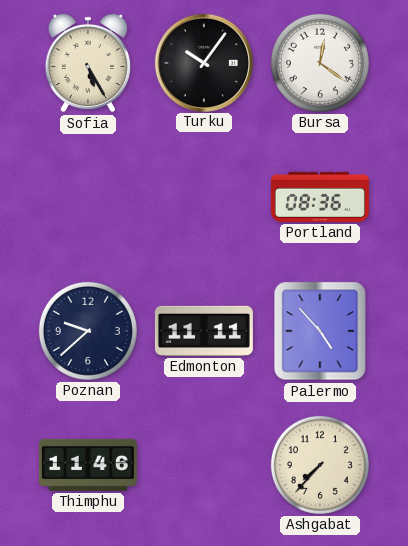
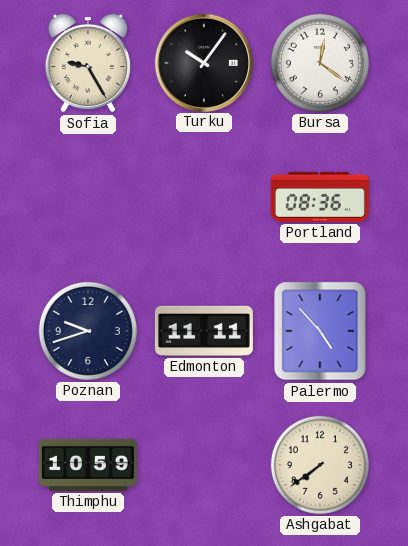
Sofia: 5:25 -> 9:25 (88, 63)
Poznan: 9:38 -> 9:42 (88, 331)
Thimphu: 11:46 -> 10:59 (88, 465)
Ashgabat: 7:37 -> 7:39 (320, 465)
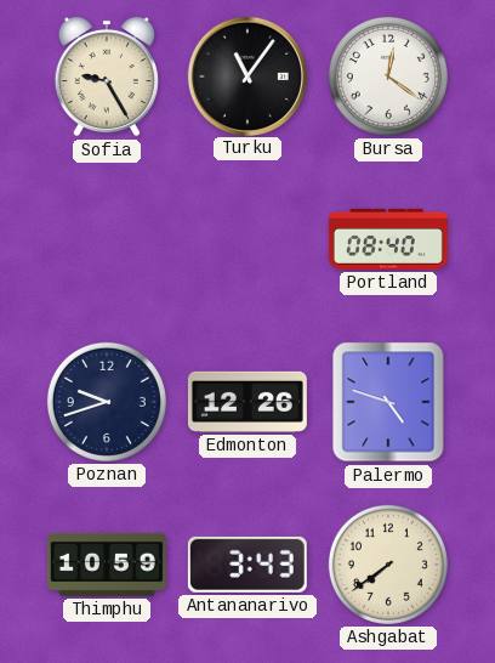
Turku: 10:06 -> 11:06 (246, 75)
Portland: 08:36 -> 08:40 (388, 239)
Edmonton: 11:11 -> 12:26 (247, 402)
Palermo: 4:53 -> 4:48 (388, 402)
Antananarivo: none -> 3:43 (247, 565)
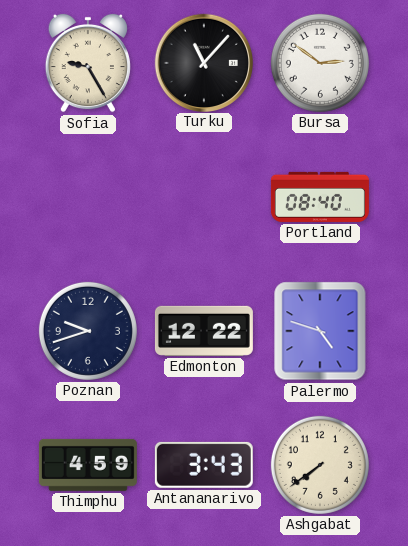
Turku: 11:06 -> 11:07 (203, 62)
Bursa: 12:21 -> 2:51 (320, 63)
Edmonton: 12:26 -> 12:22 (204, 331)
Thimphu: 10:59 -> 4:59 (88, 465)
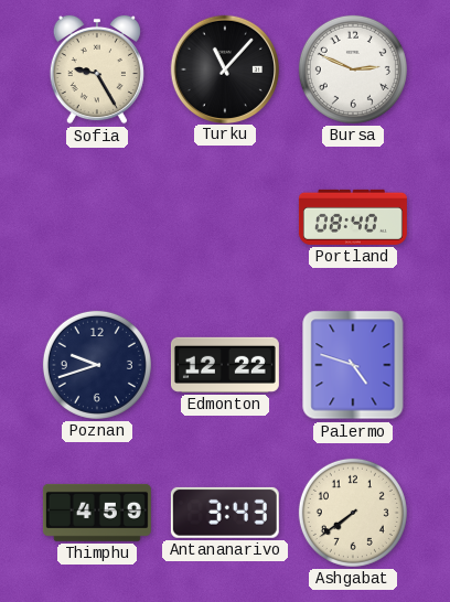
Bursa: 2:51 -> 2:49 (353, 69)
